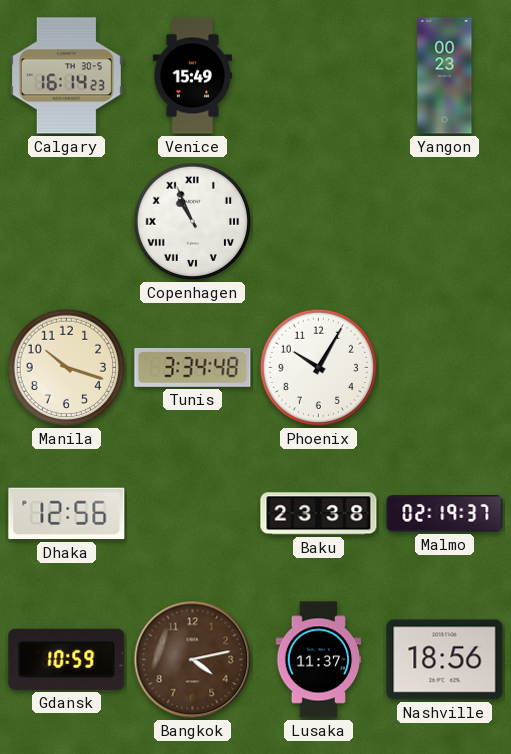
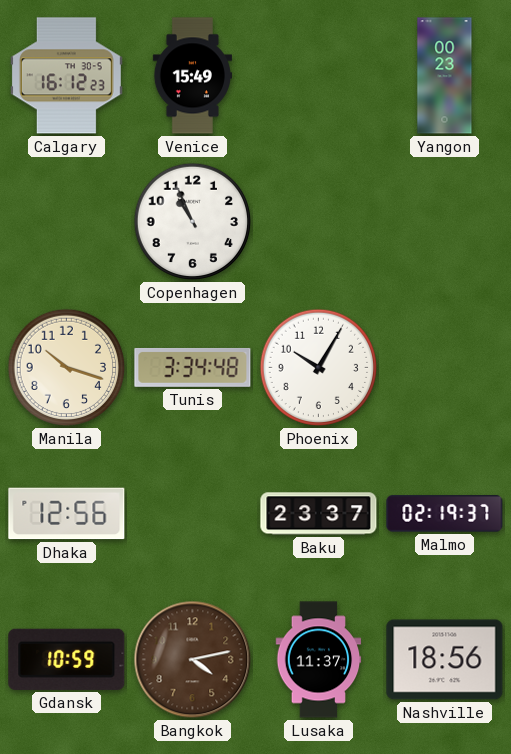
Calgary: 16:14 -> 16:12 (66, 76)
Copenhagen numerals: Roman -> Arabic (193, 222)
Baku: 23:38 -> 23:37 (319, 514)
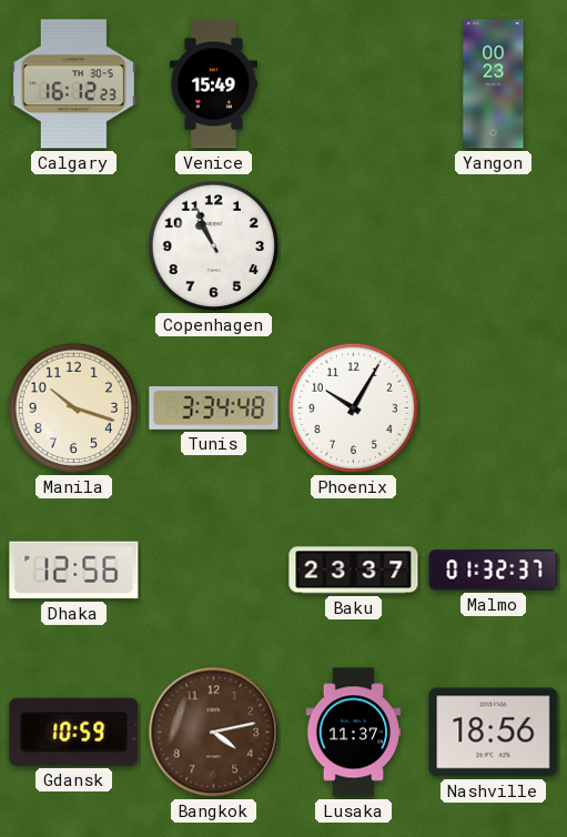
Malmo: 02:19 -> 01:32 (494, 571)
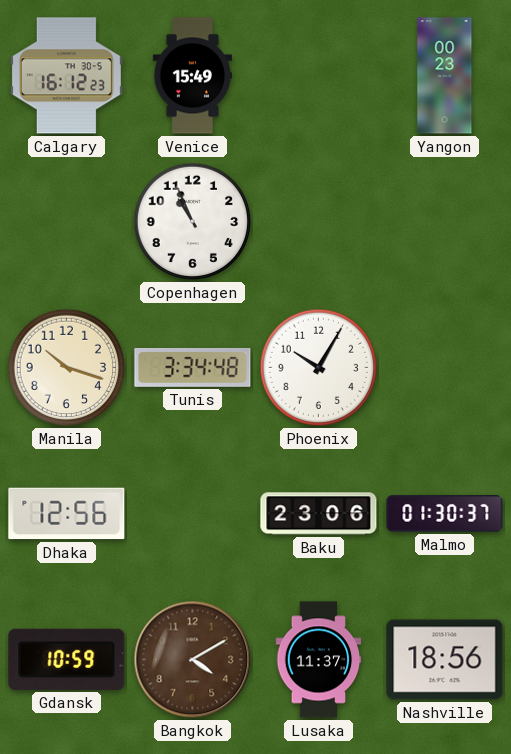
Baku: 23:37 -> 23:06 (319, 514)
Malmo: 01:32 -> 01:30 (445, 514)
Bangkok: 4:13 -> 4:10 (193, 660)
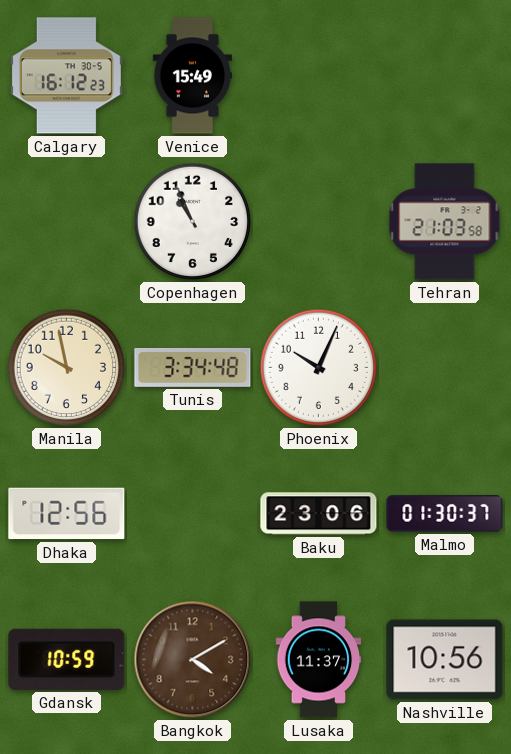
Yangon: 00:23 -> none (445, 76)
Tehran: none -> 21:03 (445, 222)
Manila: 10:18 -> 9:58 (67, 368)
Phoenix: 10:05 -> 10:04 (319, 368)
Nashville: 18:56 -> 10:56 (445, 660)
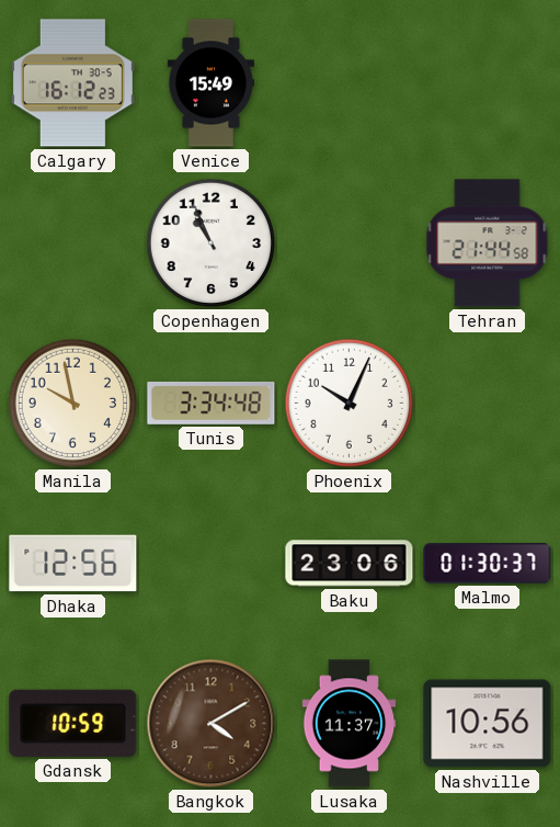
Tehran: 21:03 -> 21:44 (488, 243)
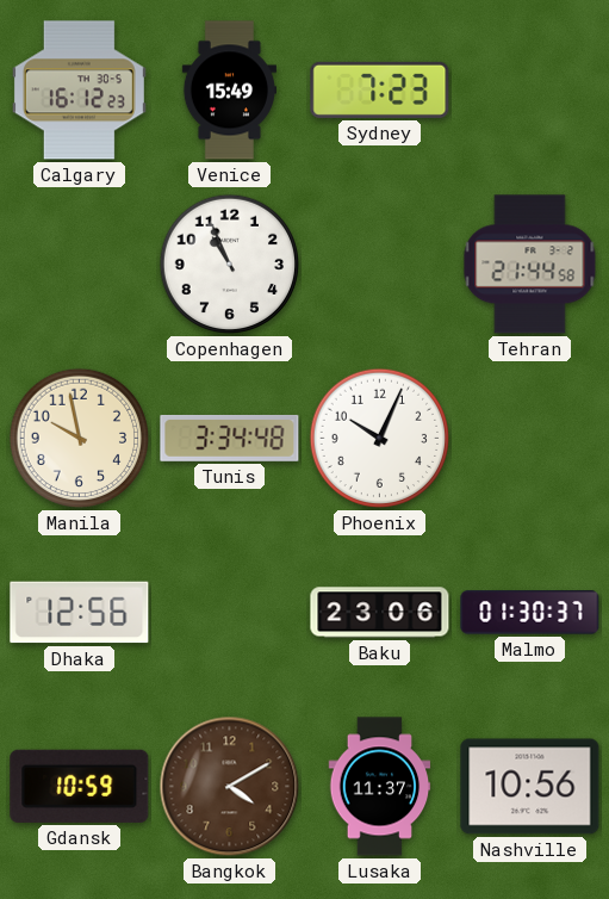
Sydney: none -> 7:23 (380, 89)
